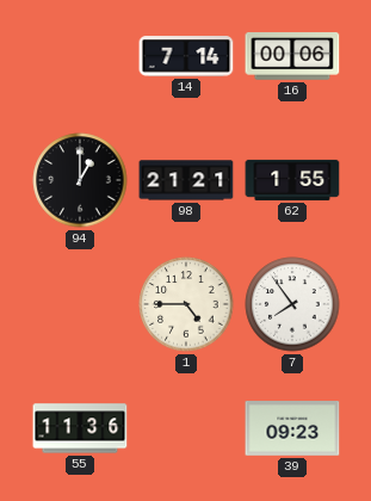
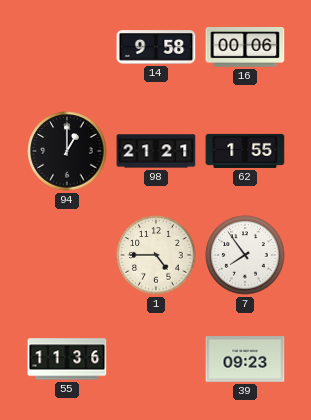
14: 7:14 -> 9:58 (156, 47)
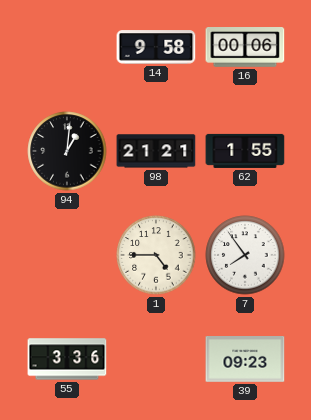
94: 1:00 -> 1:01 (67, 151)
55: 11:36 -> 3:36 (67, 359)
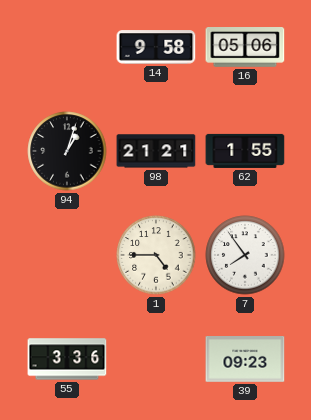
16: 00:06 -> 05:06 (245, 48)
94: 1:01 -> 1:03 (67, 151)
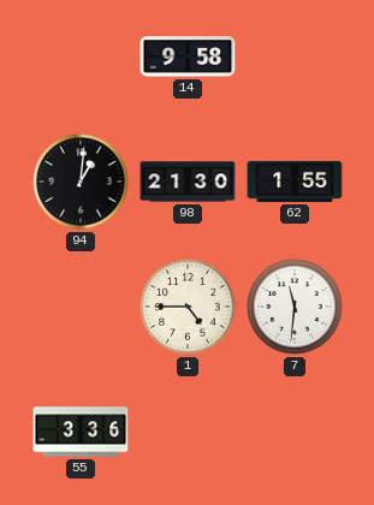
16: 05:06 -> none (245, 48)
94: 1:03 -> 1:01 (81, 182)
98: 21:21 -> 21:30 (188, 182)
7: 7:54 -> 11:31 (295, 307)
39: 09:23 -> none (245, 360)
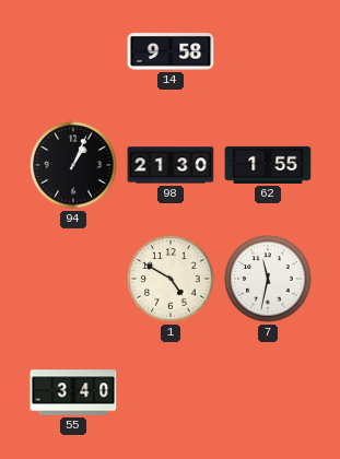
94: 1:01 -> 1:04 (73, 165)
1: 4:45 -> 4:50 (171, 279)
7: 11:31 -> 11:32 (268, 279)
55: 3:36 -> 3:40 (73, 392)
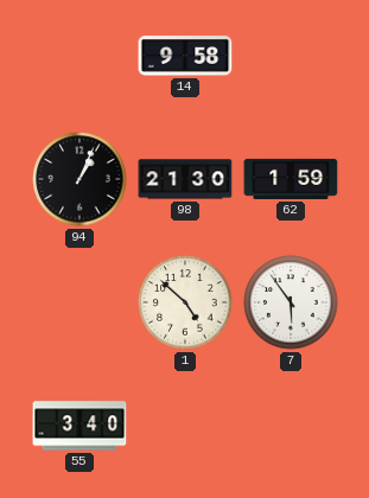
62: 1:55 -> 1:59 (291, 179)
1: 4:50 -> 4:52 (185, 302)
7: 11:32 -> 5:54 (291, 302)
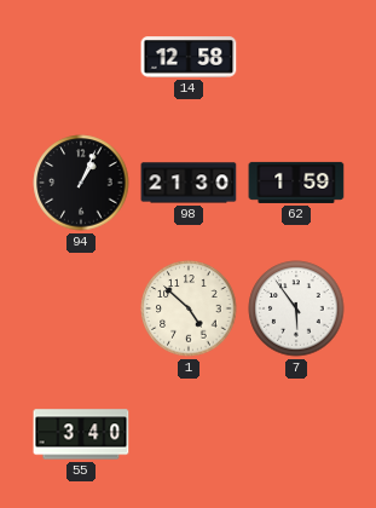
14: 9:58 -> 12:58 (189, 57)
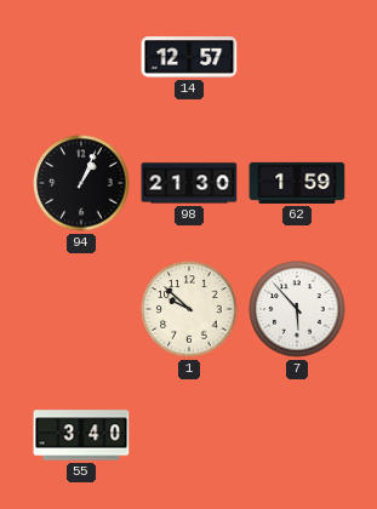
14: 12:58 -> 12:57 (189, 57)
1: 4:52 -> 9:52 (189, 309)
7: 5:54 -> 5:53 (297, 309)
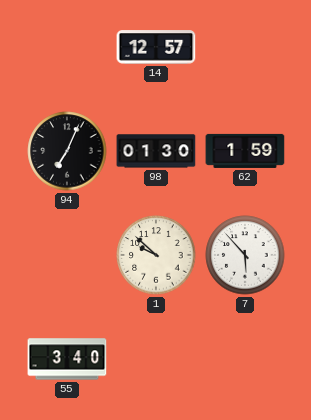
94: 1:04 -> 7:04 (67, 151)
98: 21:30 -> 01:30 (156, 151)
